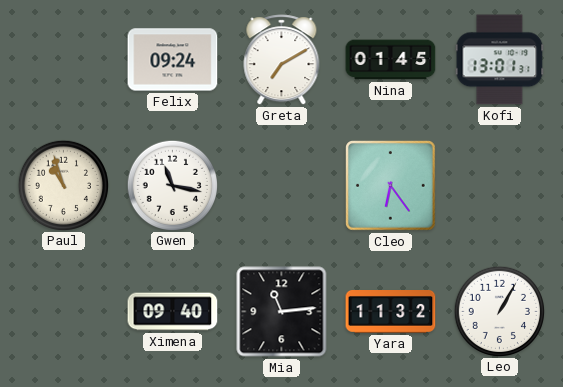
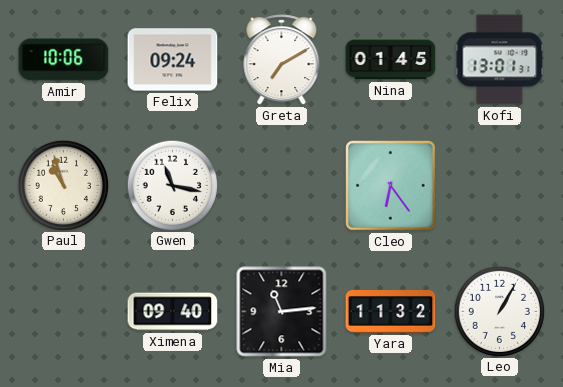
Amir: none -> 10:06 (64, 60)
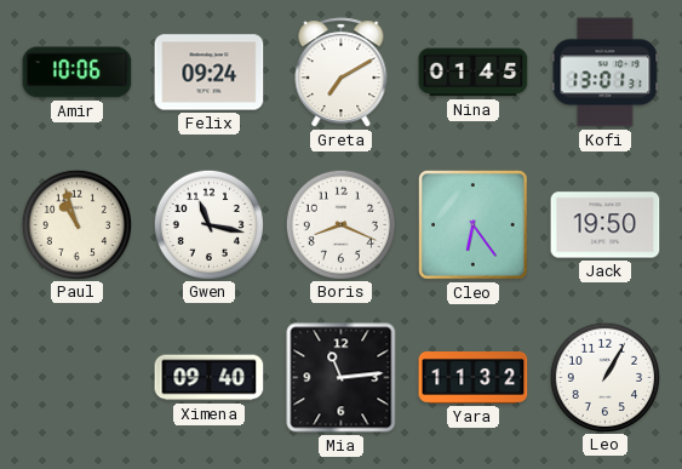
Boris: none -> 8:19 (340, 224)
Jack: none -> 19:50 (606, 225)
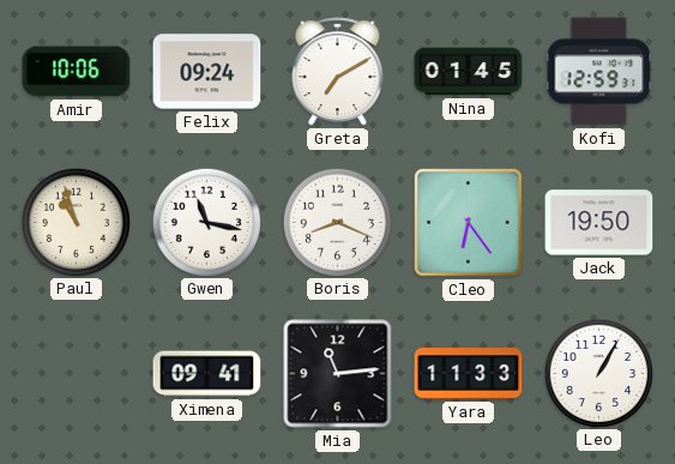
Kofi: 13:01 -> 12:59 (599, 72)
Ximena: 09:40 -> 09:41 (207, 374)
Yara: 11:32 -> 11:33 (469, 374)
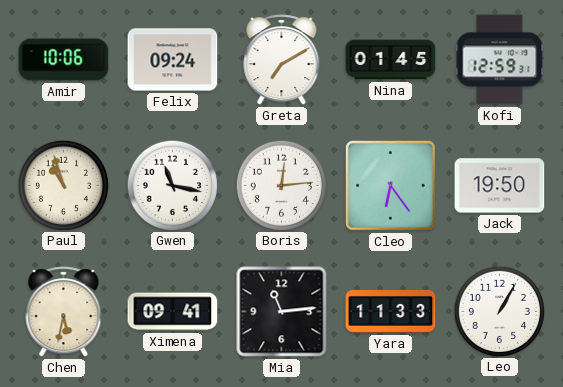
Boris: 8:19 -> 12:14 (281, 185)
Chen: none -> 5:32 (64, 312)
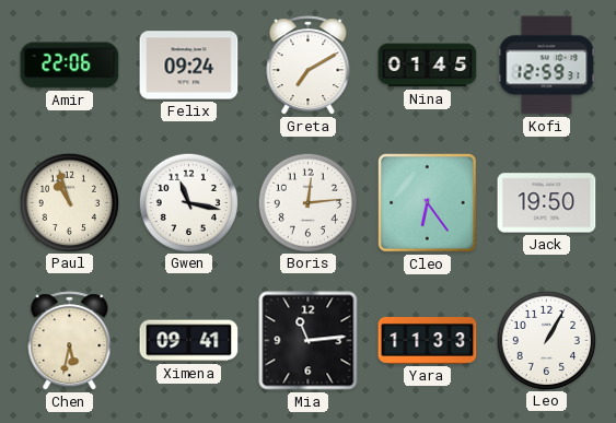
Amir: 10:06 -> 22:06 (70, 66)
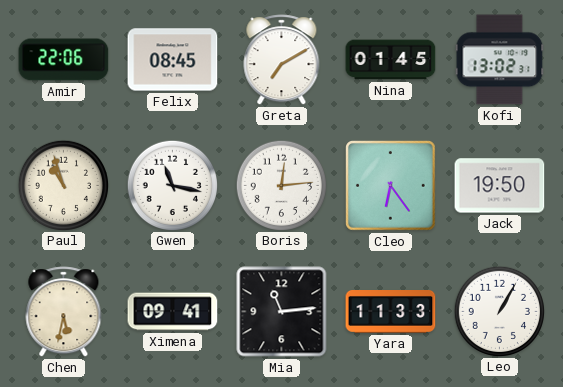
Felix: 09:24 -> 08:45 (173, 60)
Kofi: 12:59 -> 13:02 (500, 60)
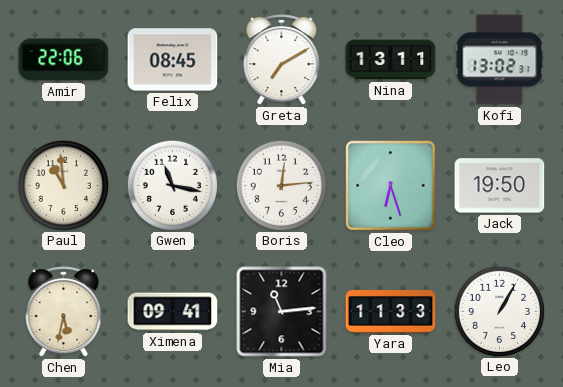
Nina: 01:45 -> 13:11 (391, 60)
Paul: 10:57 -> 10:59 (63, 185)
Cleo: 6:24 -> 6:27 (391, 186)
